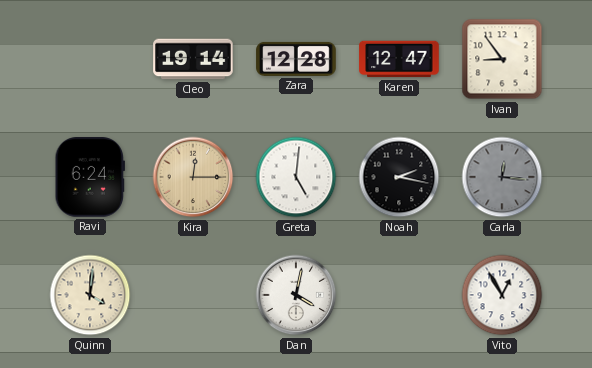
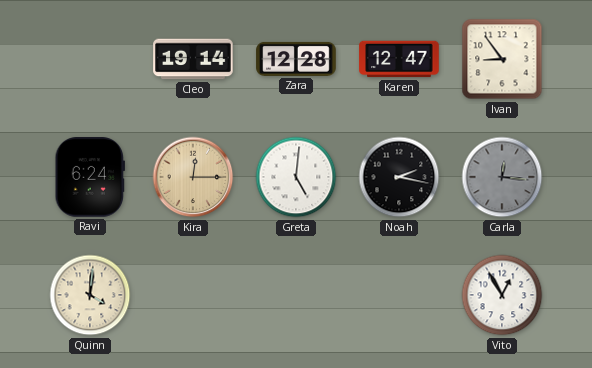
Dan: 4:02 -> none (296, 295)
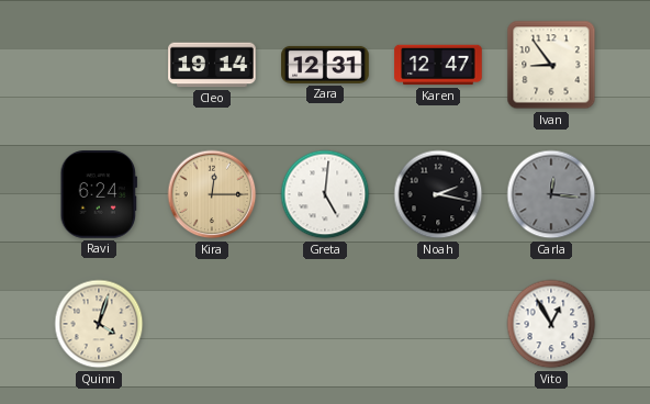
Zara: 12:28 -> 12:31 (325, 65)
Quinn: 4:01 -> 4:03 (99, 324)
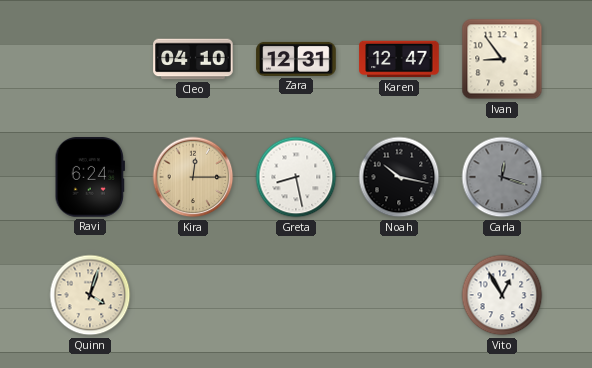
Cleo: 19:14 -> 04:10 (193, 59)
Greta: 5:01 -> 8:28 (296, 177)
Noah: 2:17 -> 10:17 (399, 177)
Carla: 12:16 -> 12:18 (502, 177)
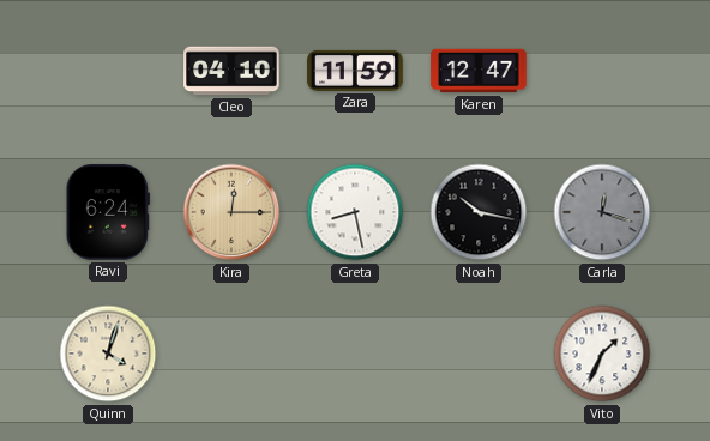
Zara: 12:31 -> 11:59 (355, 71)
Ivan: 8:54 -> none (502, 59)
Vito: 12:55 -> 1:34 (602, 354)
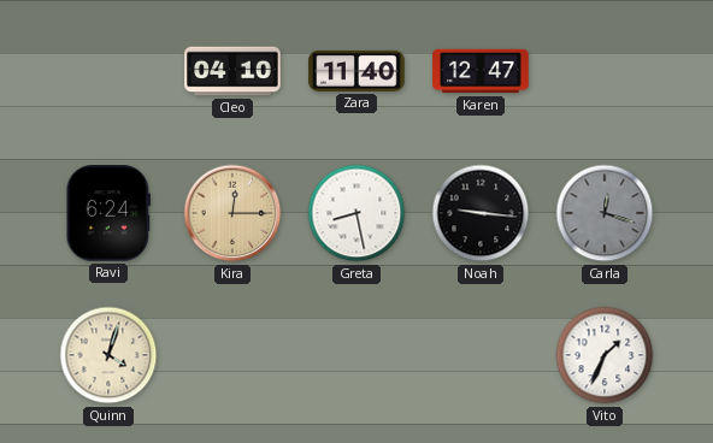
Zara: 11:59 -> 11:40 (356, 71)
Noah: 10:17 -> 9:16 (481, 213)
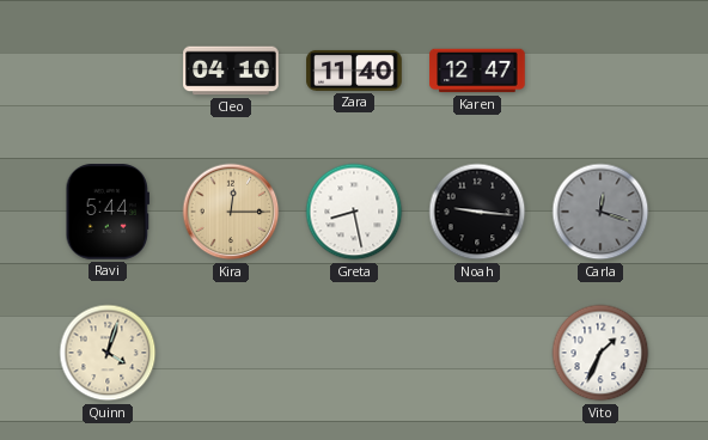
Ravi: 6:24 -> 5:44 (106, 212)
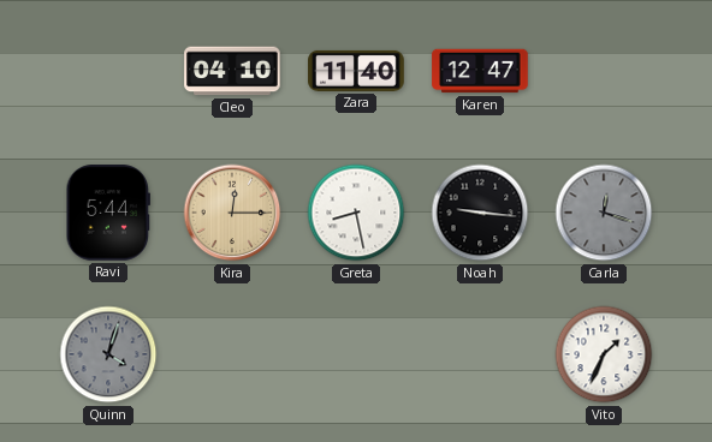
Quinn dial: cream -> grey (108, 354)
